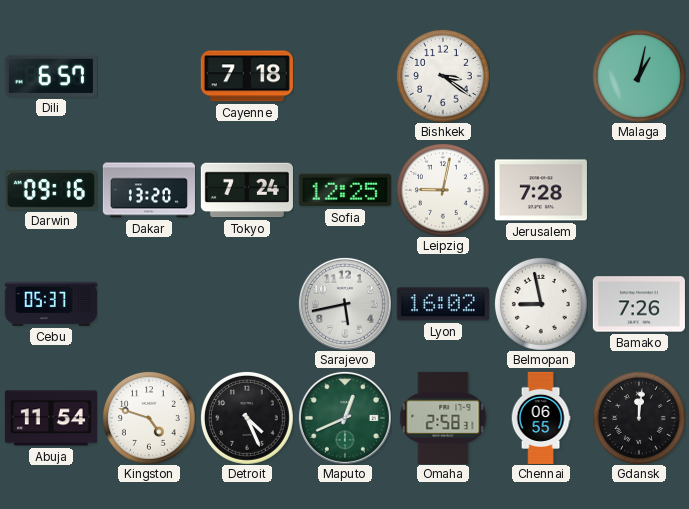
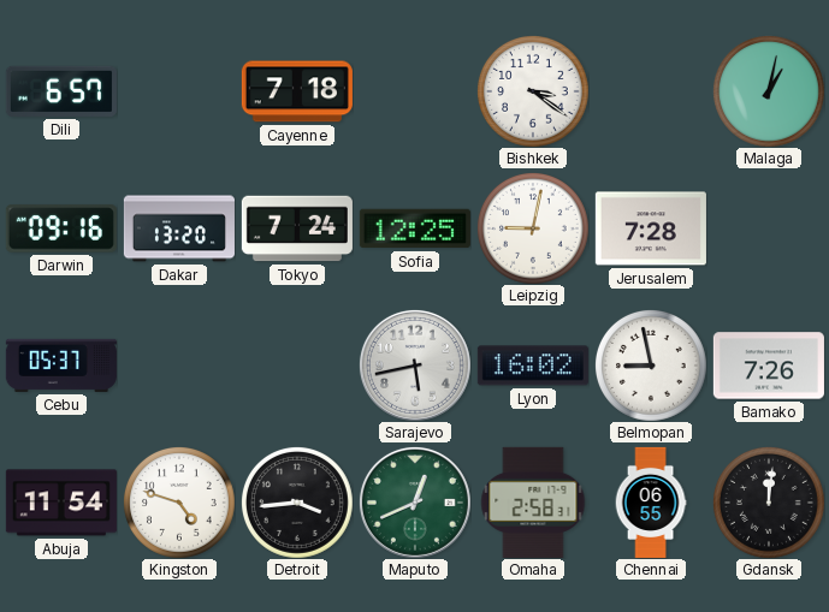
Detroit: 4:26 -> 3:44 (297, 503)
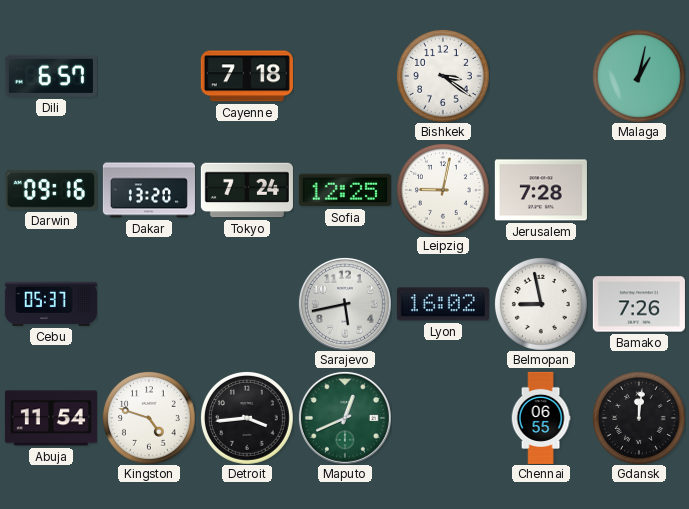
Omaha: 2:58 -> none (533, 503)
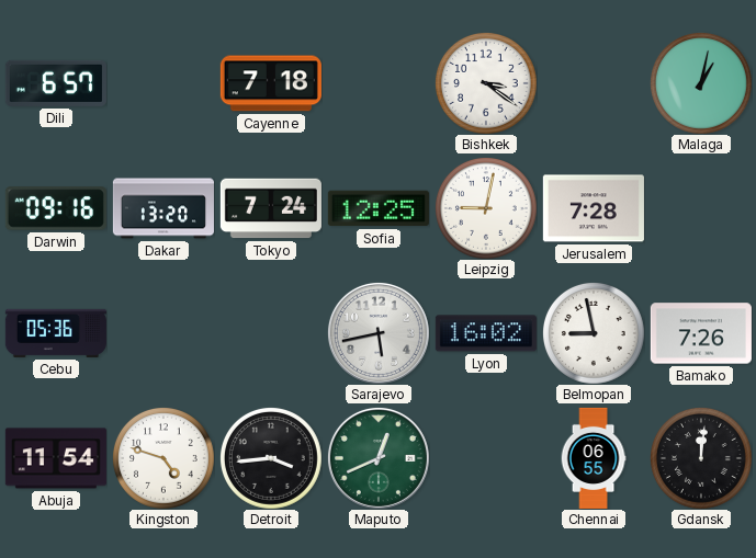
Cebu: 05:37 -> 05:36 (56, 333)
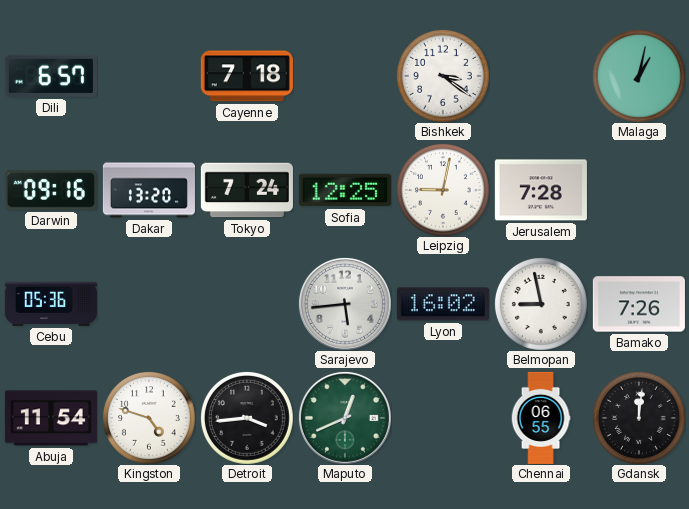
Sarajevo: 5:43 -> 5:44 (345, 304)
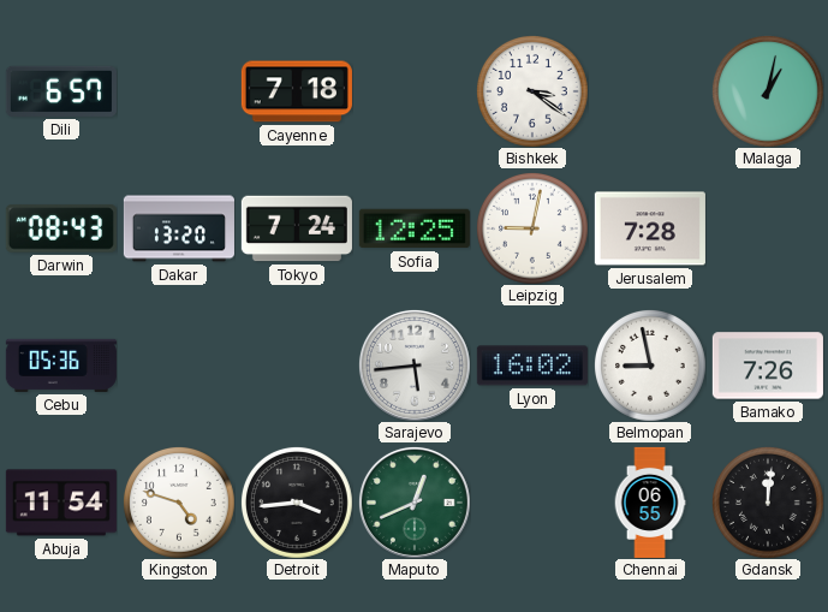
Darwin: 09:16 -> 08:43 (61, 228)
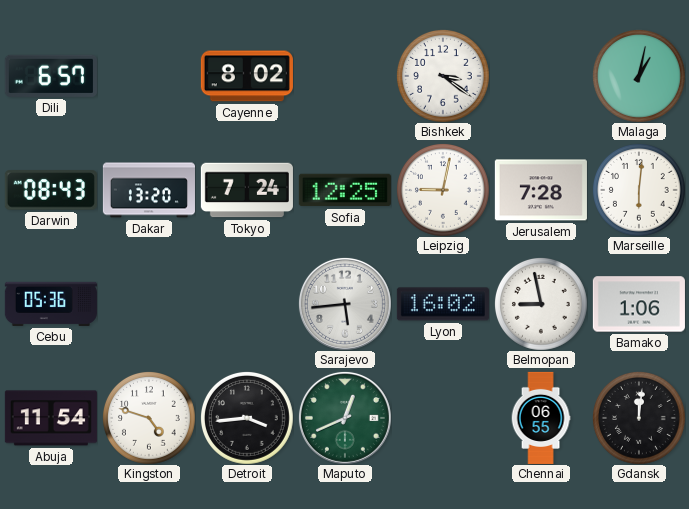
Cayenne: 7:18 -> 8:02 (247, 76)
Marseille: none -> 6:01 (639, 190)
Bamako: 7:26 -> 1:06 (639, 304)
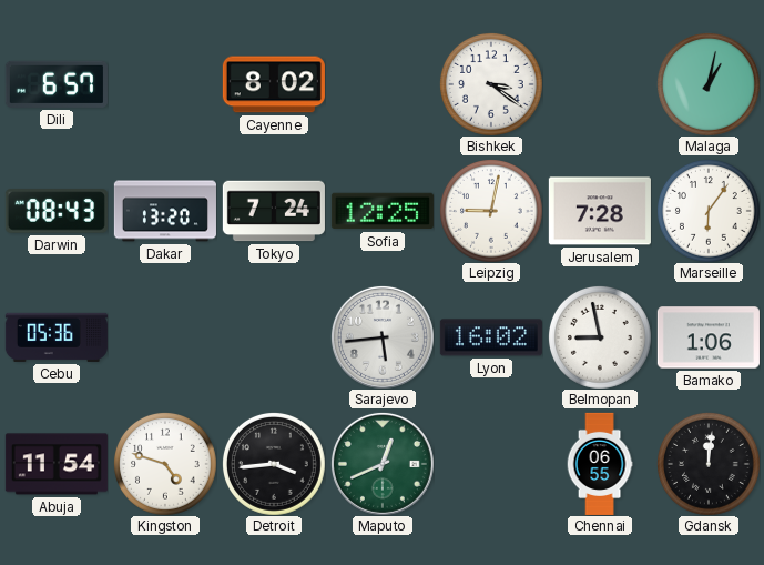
Marseille: 6:01 -> 6:06 (709, 211)
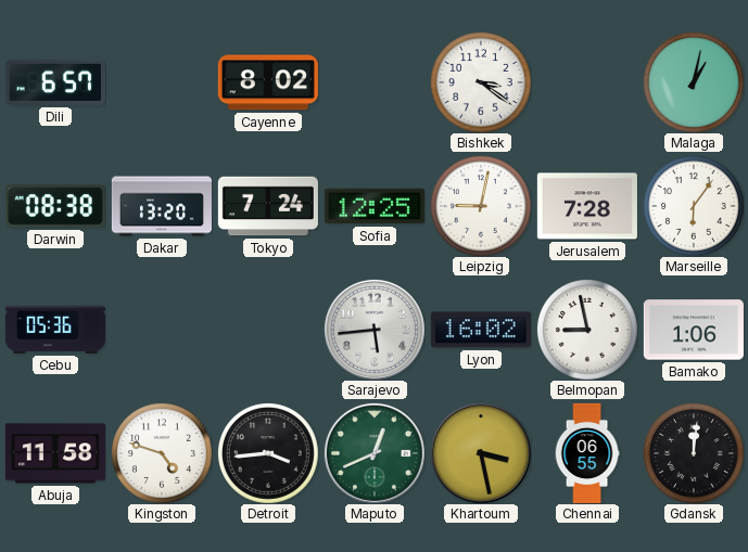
Darwin: 08:43 -> 08:38 (55, 206)
Abuja: 11:54 -> 11:58 (55, 453)
Khartoum: none -> 3:28 (481, 453)
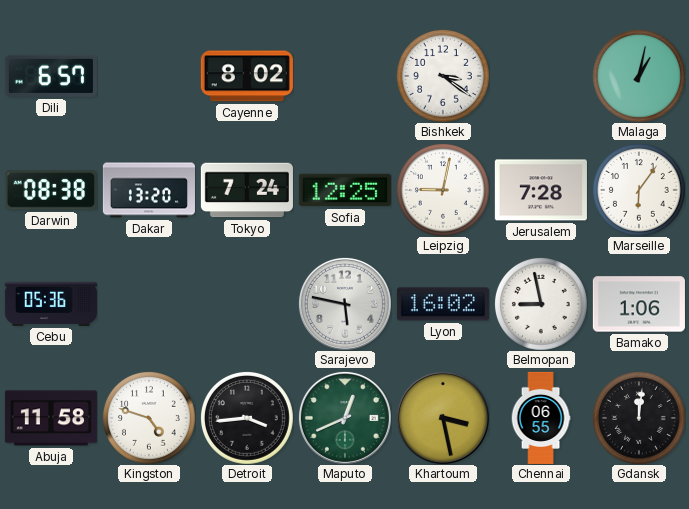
Sarajevo: 5:44 -> 5:47 (345, 304)
